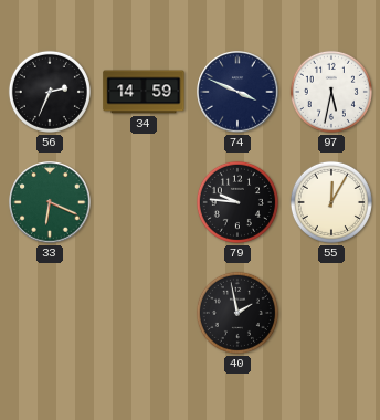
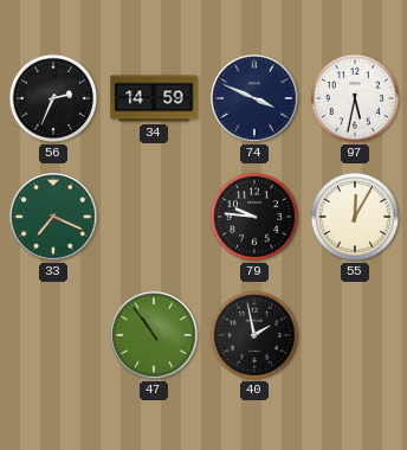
33: 6:19 -> 7:19 (53, 217)
47: none -> 10:54 (154, 335)
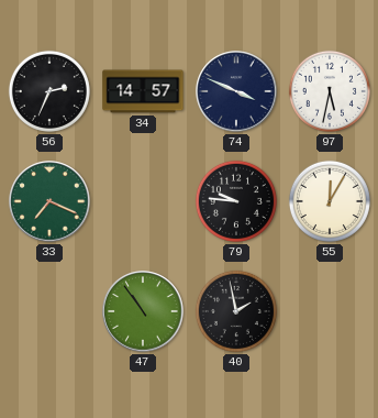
34: 14:59 -> 14:57 (143, 91)
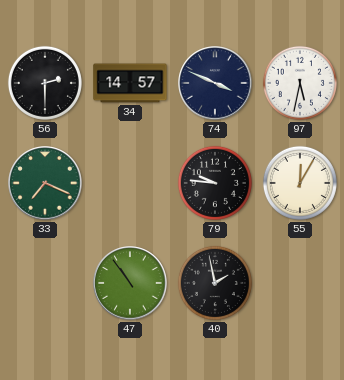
56: 2:34 -> 2:30 (45, 83)
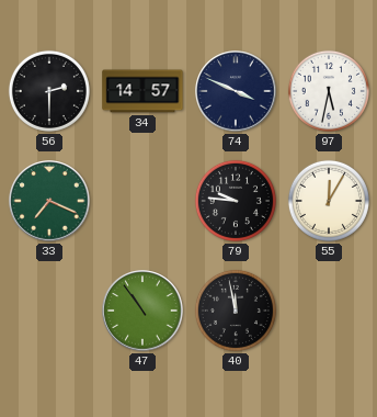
40: 1:58 -> 11:58 (236, 311)
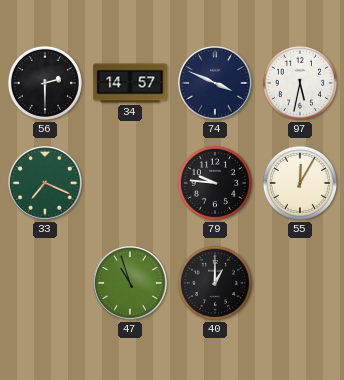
47: 10:54 -> 10:57 (130, 283)
40: 11:58 -> 1:00 (215, 283)
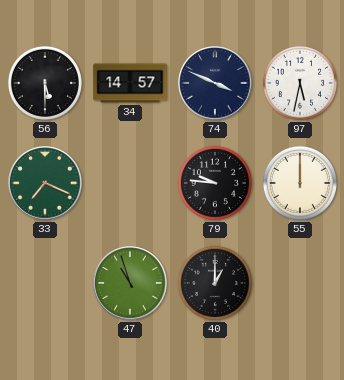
56: 2:30 -> 5:30 (45, 83)
55: 12:05 -> 12:00 (300, 183)
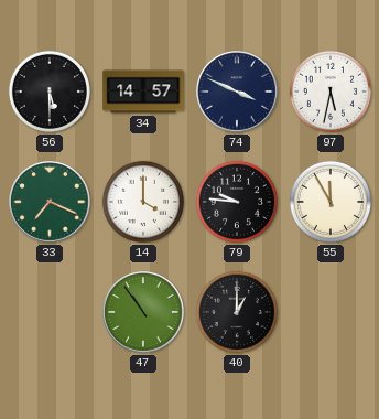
14: none -> 4:00 (143, 202)
55: 12:00 -> 11:55 (331, 202)
47: 10:57 -> 10:54 (143, 312)
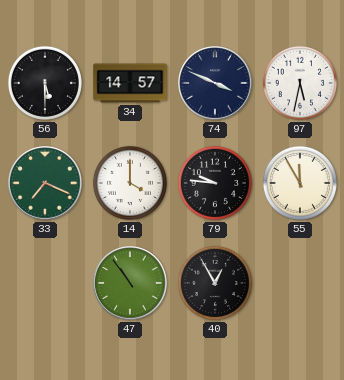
40: 1:00 -> 12:55 (215, 283)
